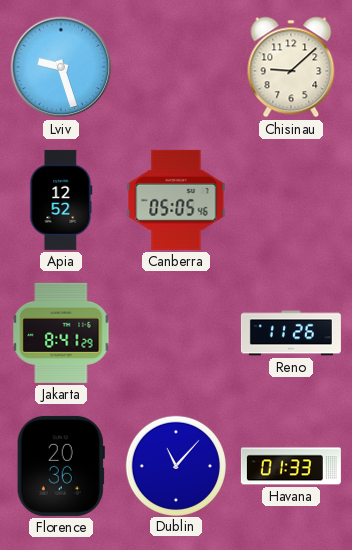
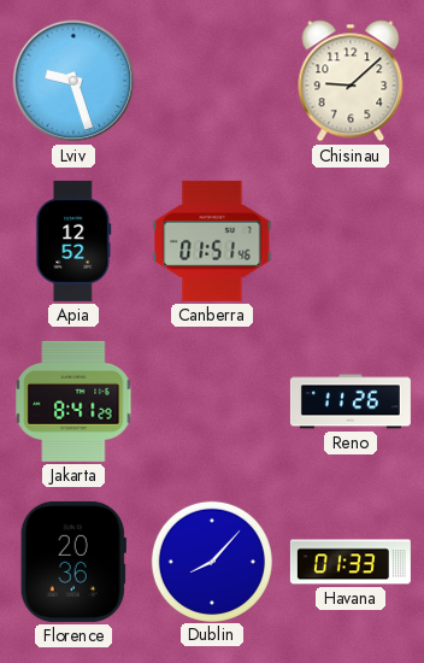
Canberra: 05:05 -> 01:51 (212, 241)
Dublin: 11:07 -> 8:07 (211, 561)
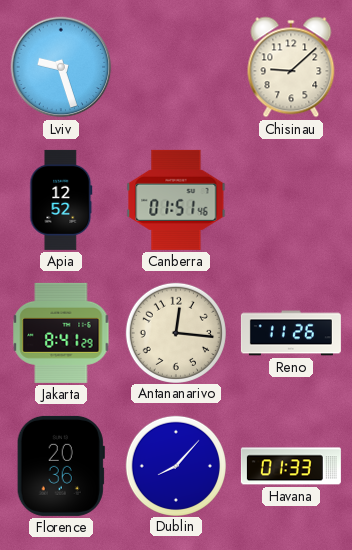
Antananarivo: none -> 12:16 (175, 332)
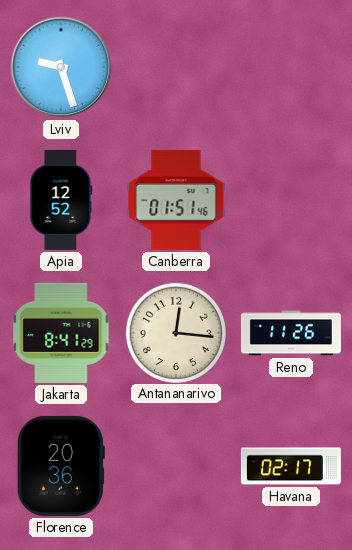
Chisinau: 9:08 -> none (291, 67)
Dublin: 8:07 -> none (175, 465)
Havana: 01:33 -> 02:17 (291, 466)
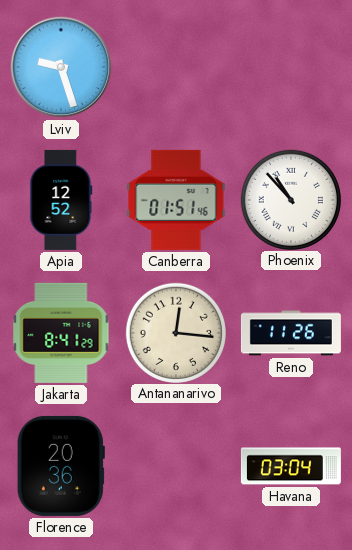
Phoenix: none -> 10:53 (290, 199)
Havana: 02:17 -> 03:04 (291, 466)
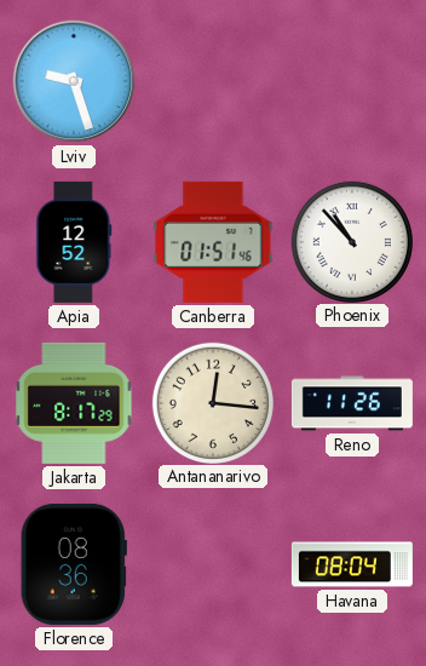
Jakarta: 8:41 -> 8:17 (74, 403)
Florence: 20:36 -> 08:36 (74, 564)
Havana: 03:04 -> 08:04 (352, 564)
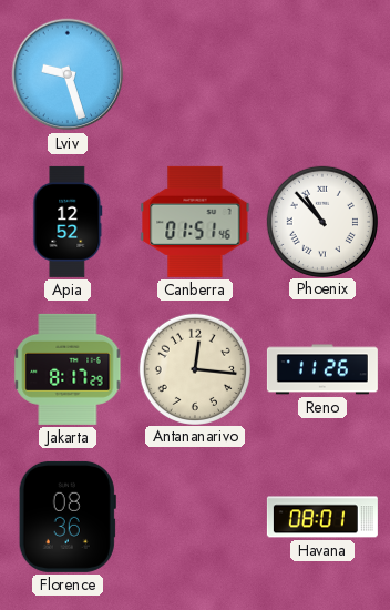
Havana: 08:04 -> 08:01 (322, 517)
